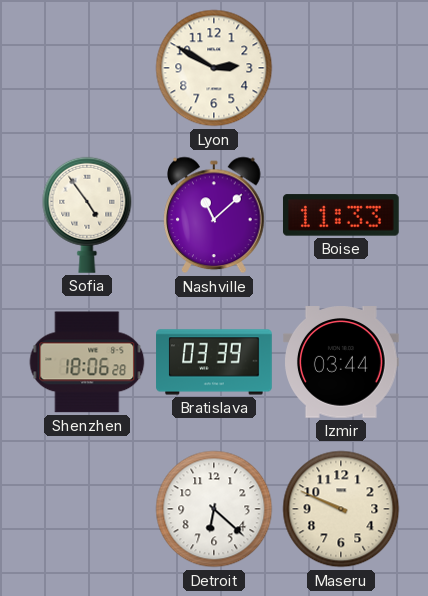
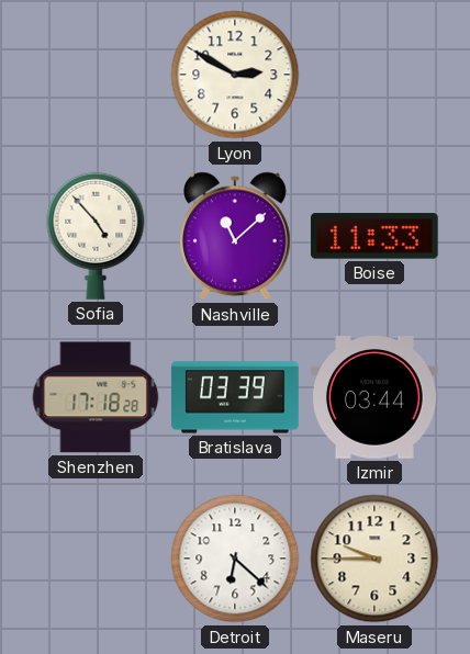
Sofia: 4:54 -> 4:53 (96, 236)
Shenzhen: 18:06 -> 17:18 (96, 397)
Maseru: 9:49 -> 9:45 (374, 559)
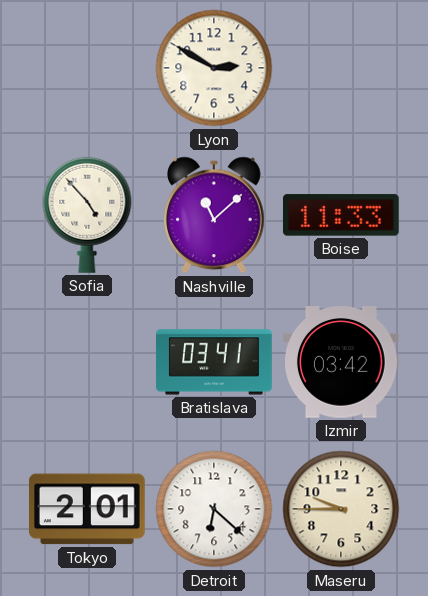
Shenzhen: 17:18 -> none (96, 397)
Bratislava: 03:39 -> 03:41 (214, 362)
Izmir: 03:44 -> 03:42 (342, 362)
Tokyo: none -> 2:01 (87, 509)
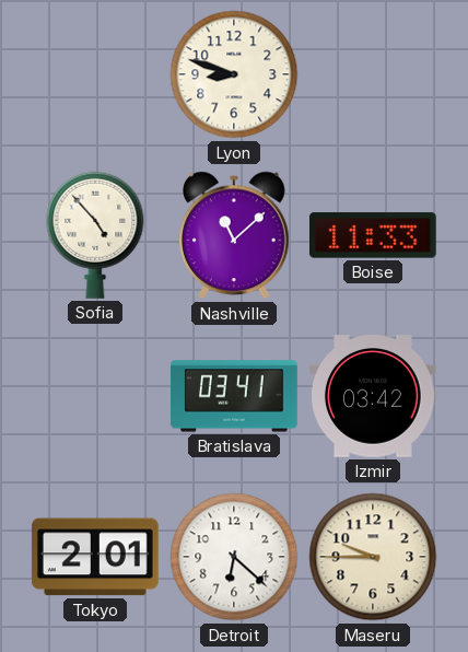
Lyon: 2:50 -> 8:48 (234, 74)
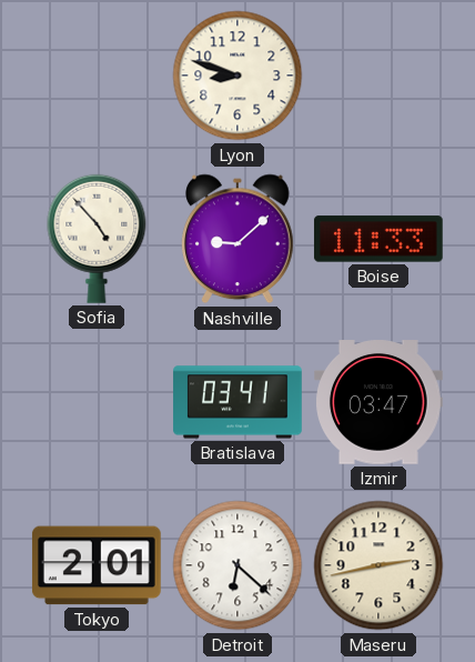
Nashville: 11:08 -> 9:08 (239, 239)
Izmir: 03:42 -> 03:47 (380, 402)
Maseru: 9:45 -> 2:43 (378, 565)
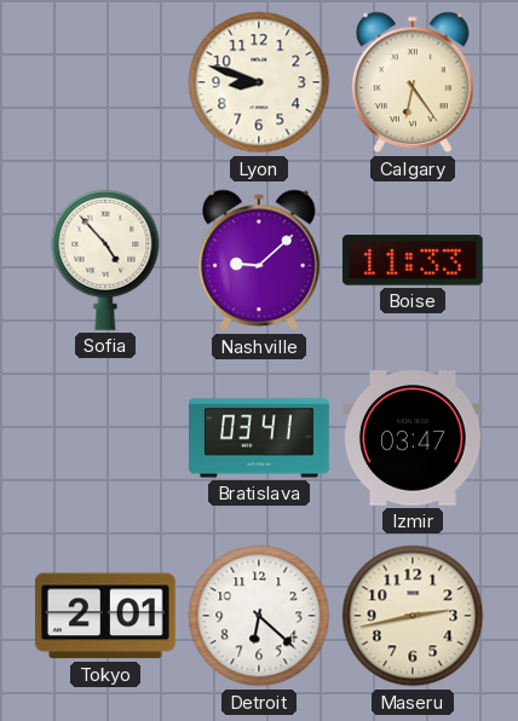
Calgary: none -> 6:24 (414, 82)
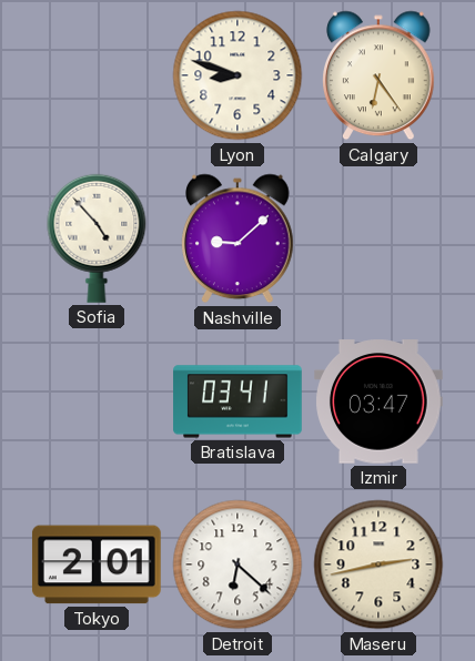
Boise: 11:33 -> none (413, 260)
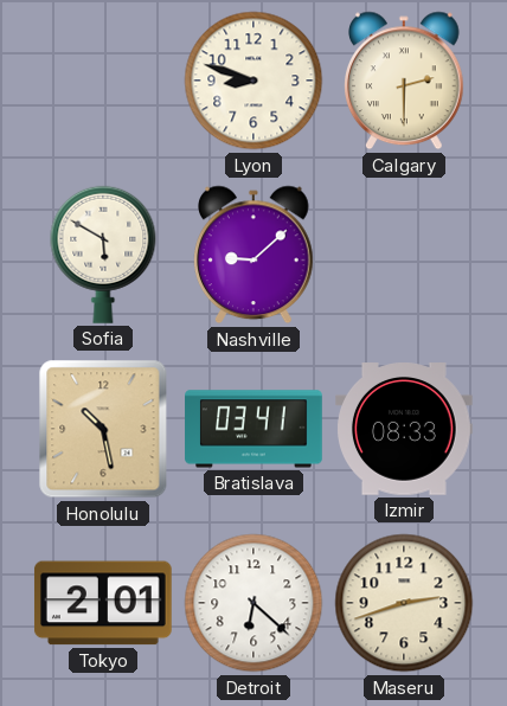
Calgary: 6:24 -> 2:30 (405, 81)
Sofia: 4:53 -> 5:50 (103, 255)
Honolulu: none -> 10:28 (103, 429)
Izmir: 03:47 -> 08:33 (405, 429)
Maseru: 2:43 -> 2:42 (404, 603)
